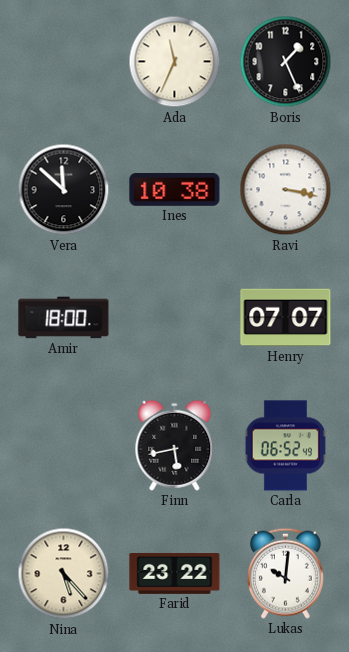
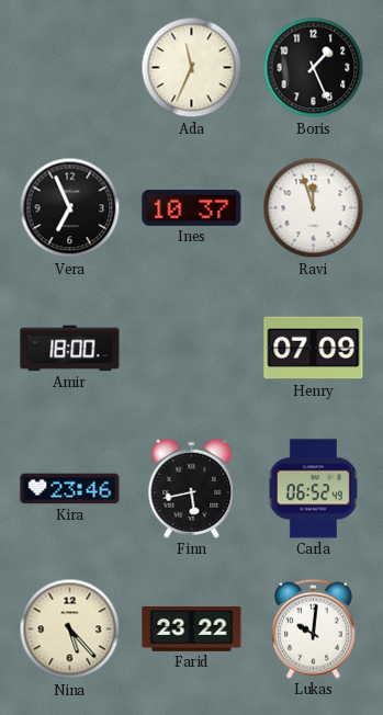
Vera: 11:52 -> 6:56 (70, 208)
Ines: 10:38 -> 10:37 (192, 207)
Ravi: 3:17 -> 11:57 (314, 208)
Henry: 07:07 -> 07:09 (314, 349)
Kira: none -> 23:46 (70, 489)
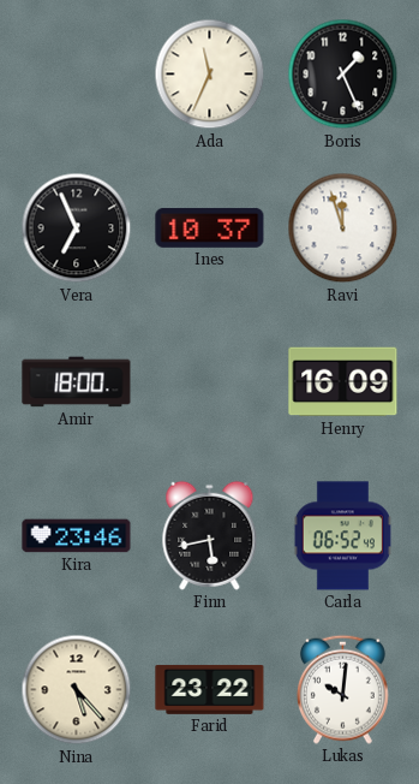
Henry: 07:09 -> 16:09 (343, 382)
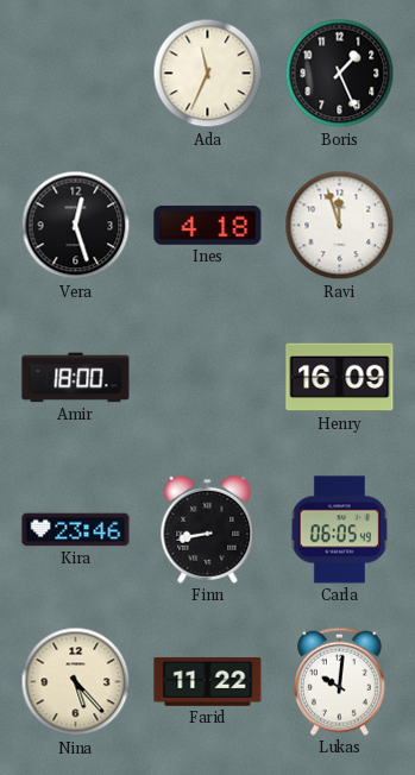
Vera: 6:56 -> 12:27 (76, 226)
Ines: 10:37 -> 4:18 (208, 225)
Finn: 5:43 -> 8:43 (208, 529)
Carla: 06:52 -> 06:05 (339, 530)
Farid: 23:22 -> 11:22 (208, 681)
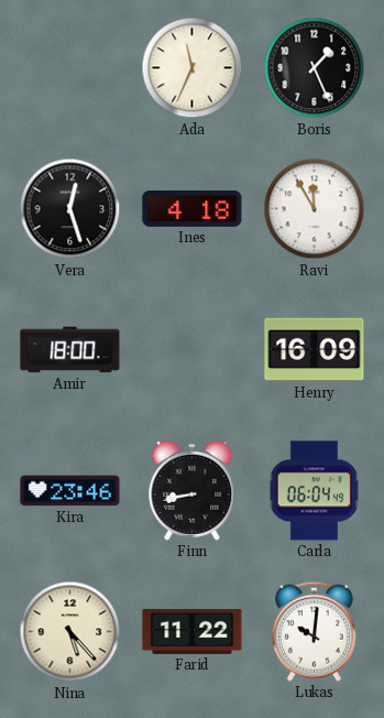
Ravi: 11:57 -> 11:55 (315, 209)
Carla: 06:05 -> 06:04 (314, 491)
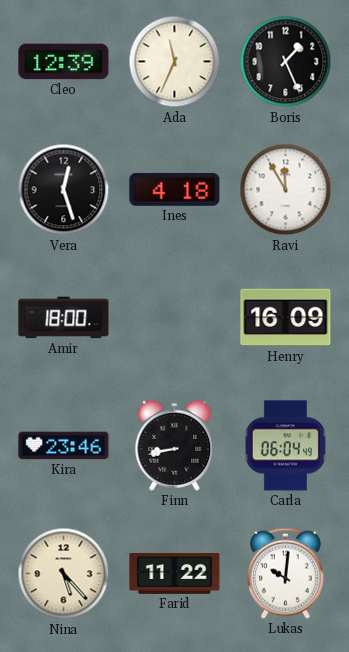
Cleo: none -> 12:39 (64, 62)
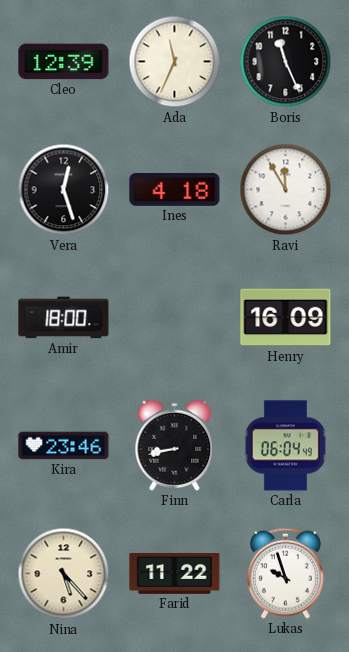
Boris: 1:26 -> 11:26 (286, 62)
Lukas: 10:01 -> 9:57 (285, 573)
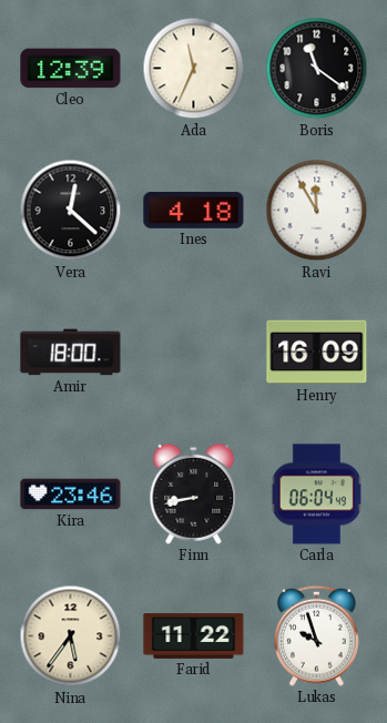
Boris: 11:26 -> 11:21 (317, 69)
Vera: 12:27 -> 12:22 (71, 211)
Nina: 5:23 -> 5:36 (71, 637)
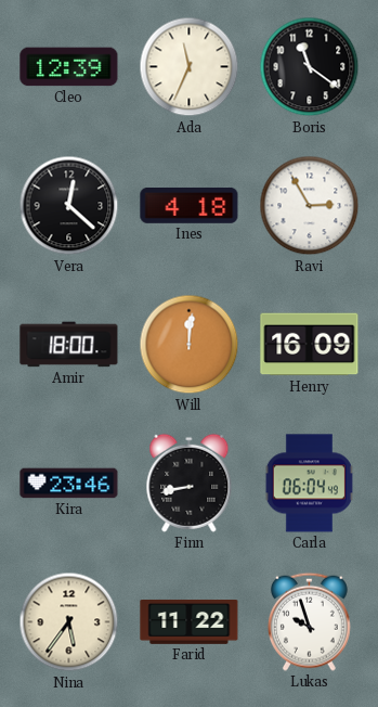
Ravi: 11:55 -> 2:55 (310, 206)
Will: none -> 12:01 (190, 345)
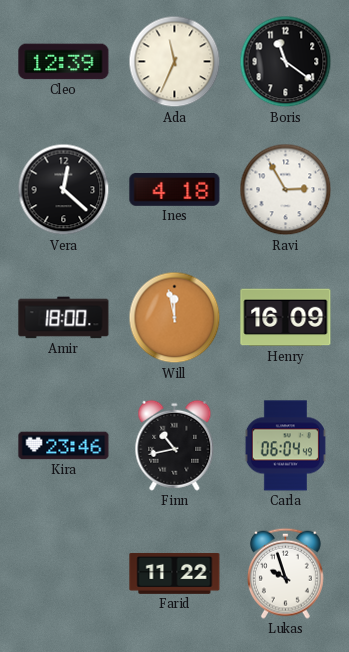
Will: 12:01 -> 11:58 (175, 318)
Finn: 8:43 -> 10:43 (175, 445)
Nina: 5:36 -> none (69, 622)
